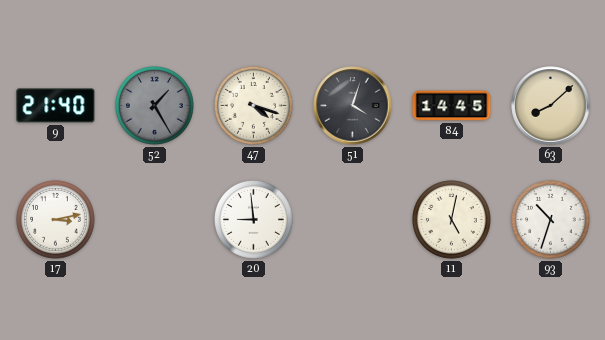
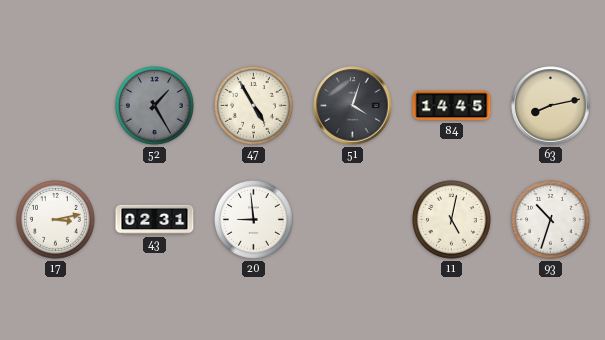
9: 21:40 -> none (56, 106)
47: 4:18 -> 4:55 (254, 106)
63: 8:08 -> 8:13 (551, 106)
43: none -> 02:31 (155, 220)
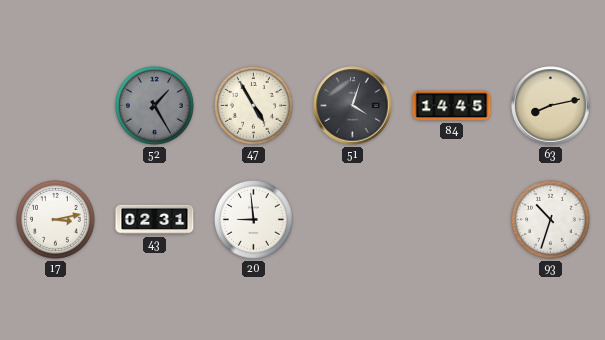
11: 5:02 -> none (452, 220)
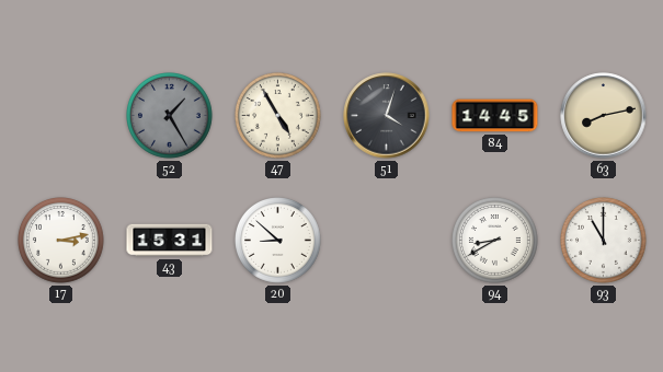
43: 02:31 -> 15:31 (170, 241)
20: 8:59 -> 8:52 (278, 241)
94: none -> 8:40 (495, 241)
93: 10:33 -> 11:00 (604, 241)
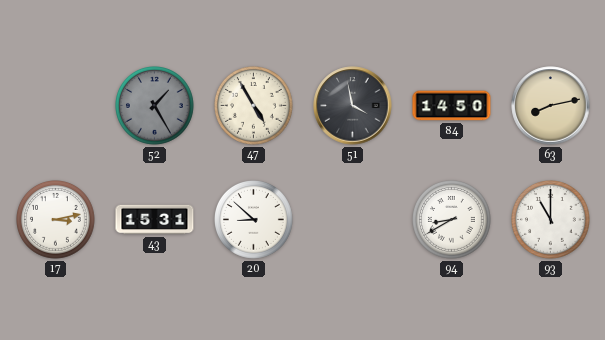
51: 4:03 -> 3:58 (353, 106)
84: 14:45 -> 14:50 (452, 106)
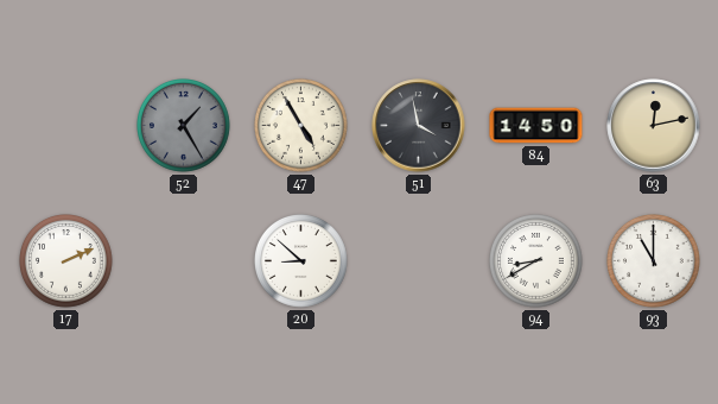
63: 8:13 -> 12:13 (654, 126)
17: 3:13 -> 2:11 (66, 261)
43: 15:31 -> none (155, 220)
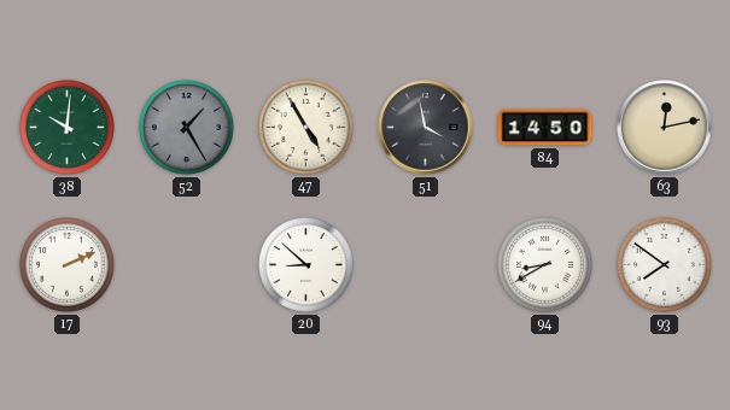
38: none -> 10:01 (68, 128)
93: 11:00 -> 7:51 (665, 265)
